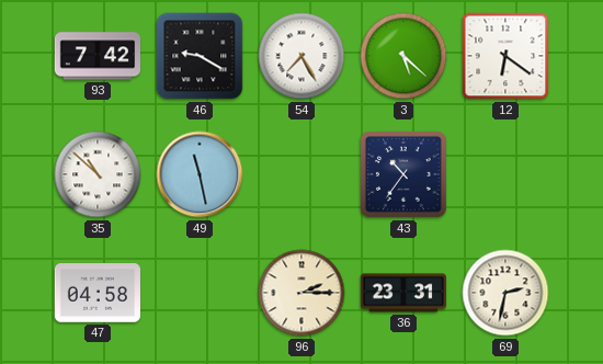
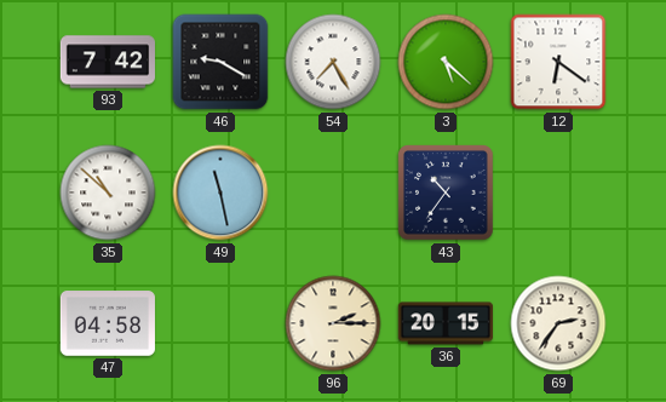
36: 23:31 -> 20:15 (444, 323)
69: 2:32 -> 2:36 (558, 323)
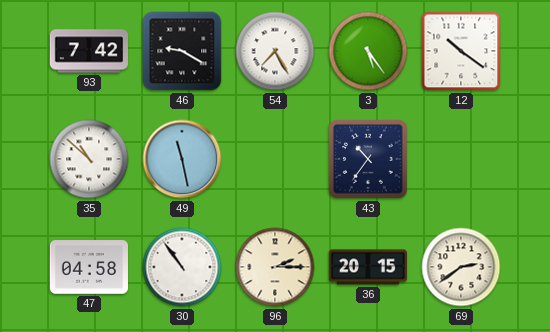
3: 5:22 -> 5:24 (368, 51)
12: 6:21 -> 10:21 (461, 51)
30: none -> 10:54 (182, 267)
69: 2:36 -> 2:39 (461, 267)
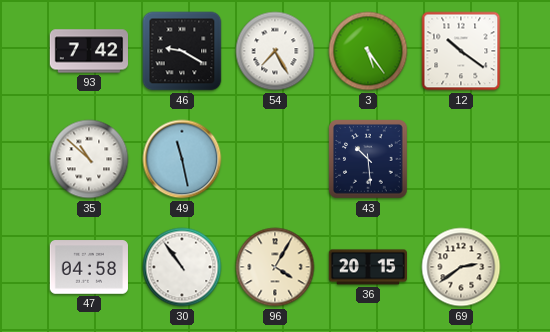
43: 10:36 -> 10:29 (368, 159)
96: 2:15 -> 4:05 (275, 267)
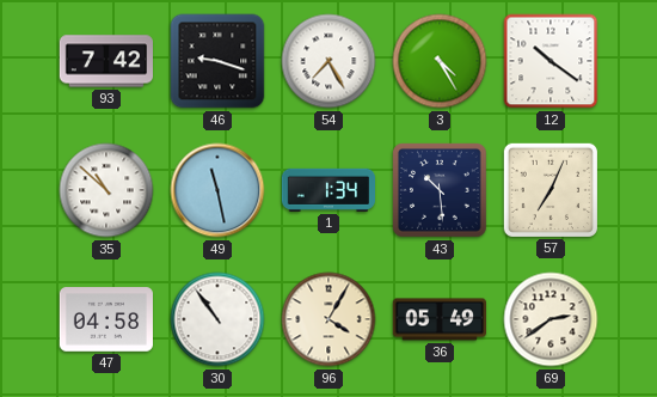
46: 9:20 -> 9:18 (217, 61)
3: 5:24 -> 4:25 (440, 61)
1: none -> 1:34 (327, 190)
57: none -> 7:04 (551, 190)
36: 20:15 -> 05:49 (438, 319)
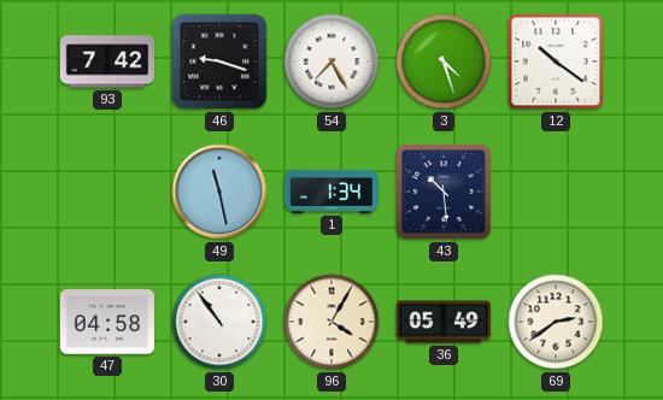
3: 4:25 -> 4:27 (444, 61)
35: 10:52 -> none (106, 190)
57: 7:04 -> none (551, 190)
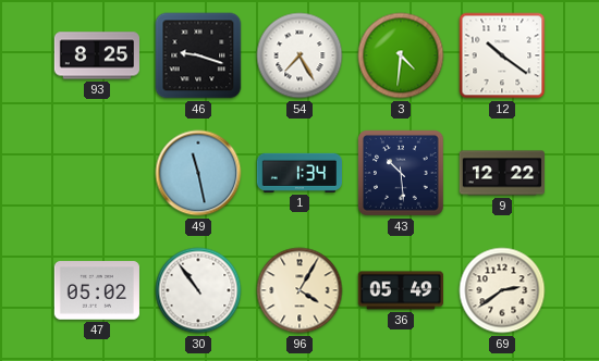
93: 7:42 -> 8:25 (96, 55)
3: 4:27 -> 4:31 (401, 55)
9: none -> 12:22 (501, 173)
47: 04:58 -> 05:02 (97, 290)
